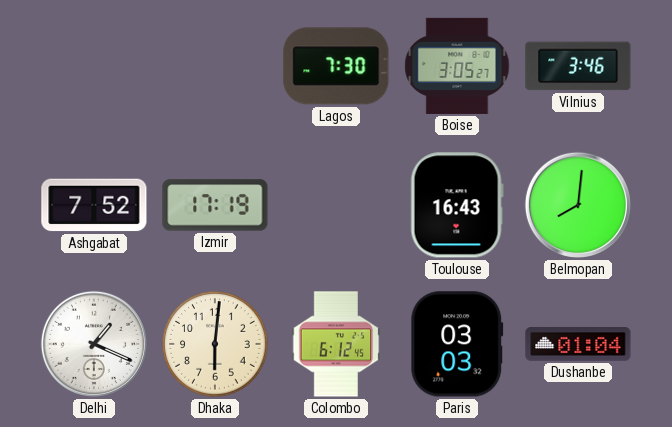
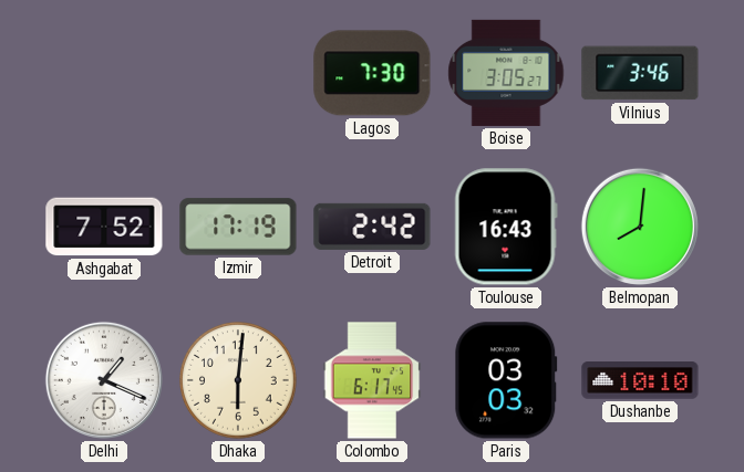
Detroit: none -> 2:42 (372, 227)
Colombo: 6:12 -> 6:17 (372, 380)
Dushanbe: 01:04 -> 10:10 (640, 380)
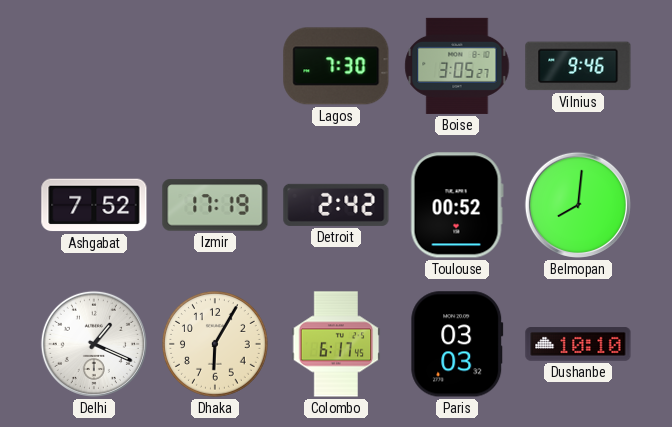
Vilnius: 3:46 -> 9:46 (578, 66)
Toulouse: 16:43 -> 00:52 (457, 205)
Dhaka: 6:01 -> 6:05 (216, 345)
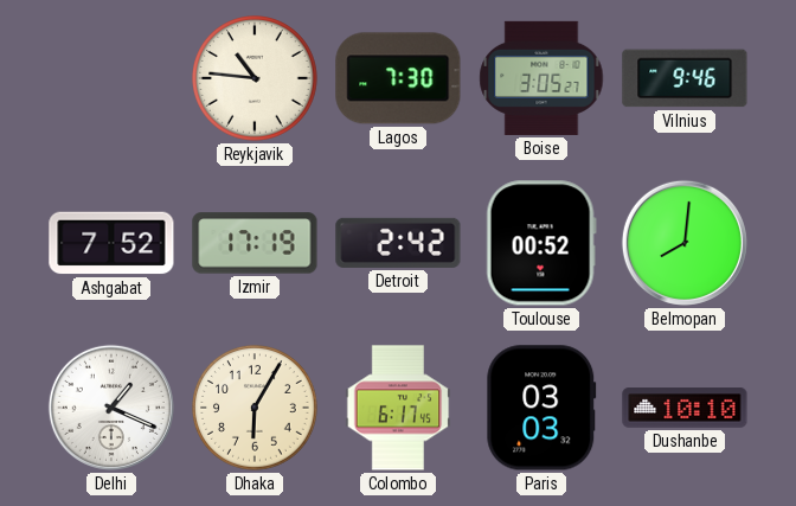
Reykjavik: none -> 10:46 (256, 79)
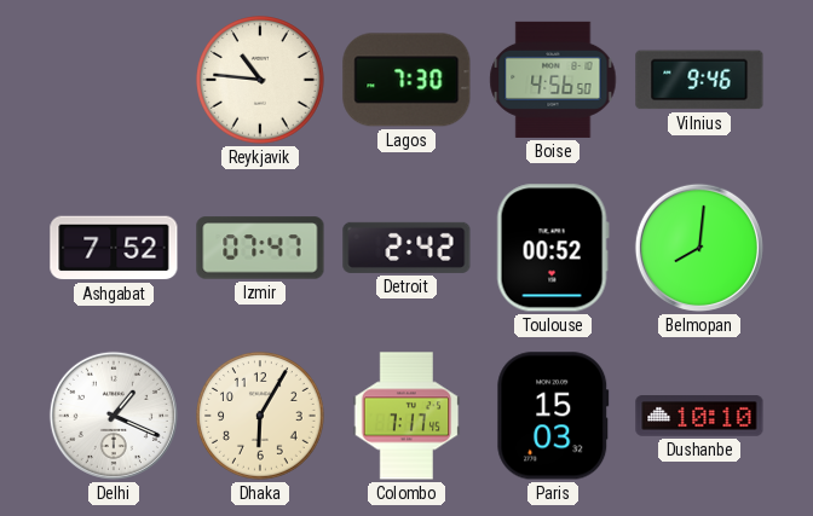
Boise: 3:05 -> 4:56 (553, 80)
Izmir: 17:19 -> 07:47 (260, 248)
Colombo: 6:17 -> 7:17 (406, 416)
Paris: 03:03 -> 15:03 (553, 416)
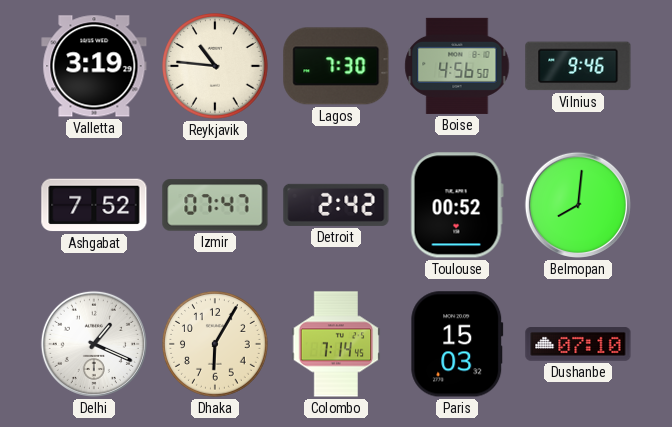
Valletta: none -> 3:19 (94, 66)
Colombo: 7:17 -> 7:14 (336, 344)
Dushanbe: 10:10 -> 07:10 (578, 344)
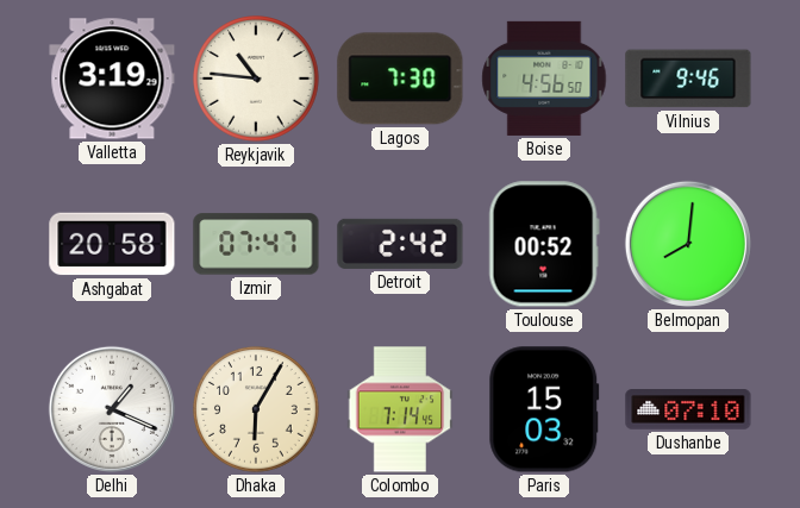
Ashgabat: 7:52 -> 20:58 (112, 244)
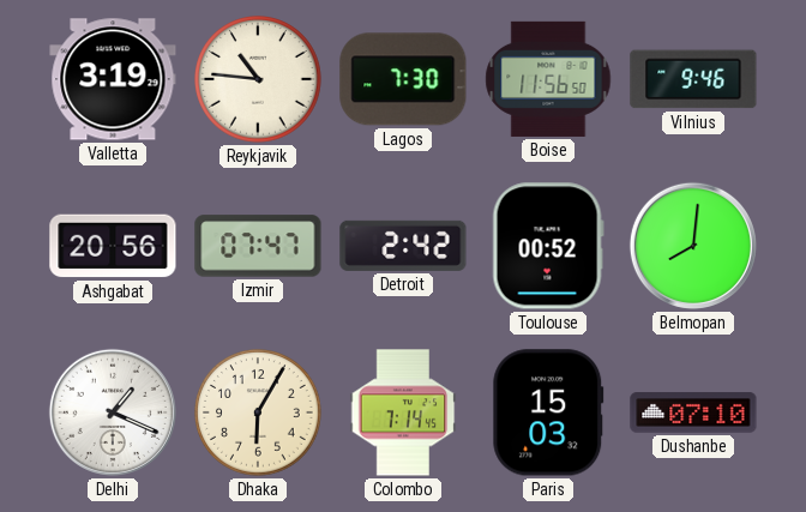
Boise: 4:56 -> 11:56 (548, 79)
Ashgabat: 20:58 -> 20:56 (113, 246)
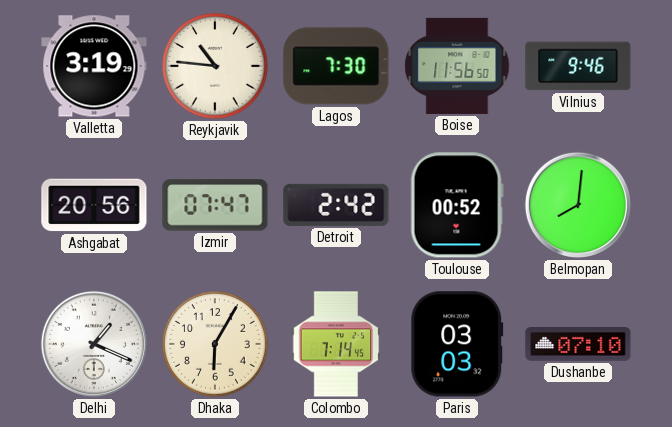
Paris: 15:03 -> 03:03 (457, 344)
